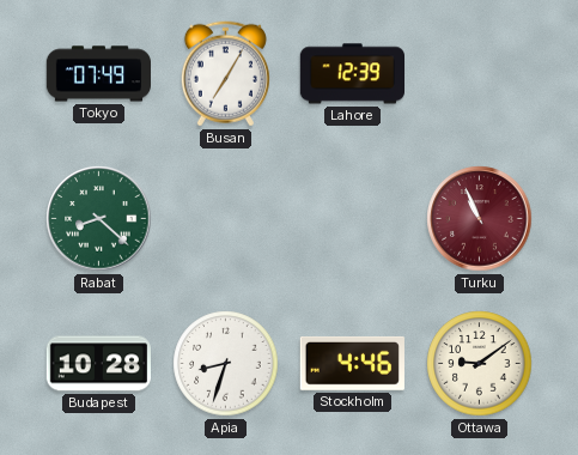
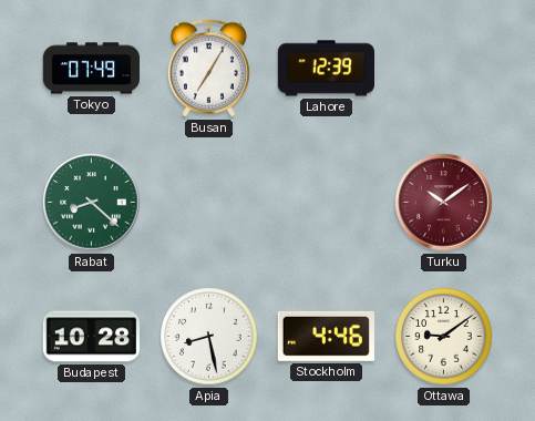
Turku: 10:56 -> 10:09 (444, 203)
Apia: 8:33 -> 8:28 (209, 337)
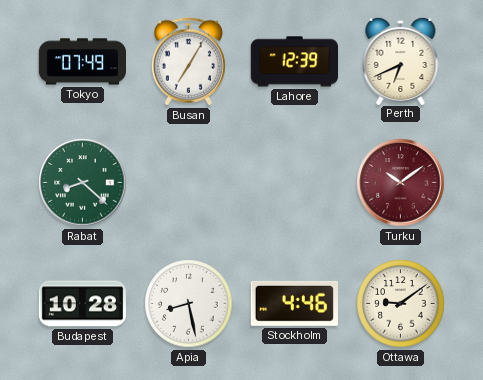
Perth: none -> 6:41 (401, 60)
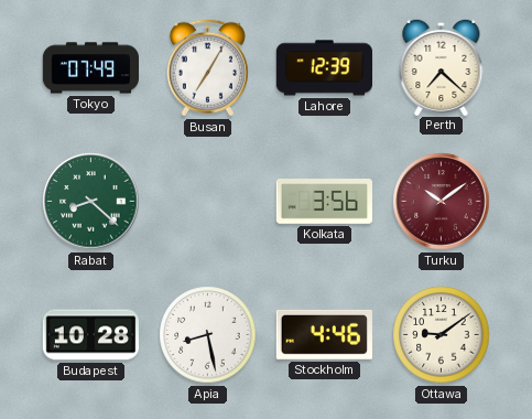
Perth: 6:41 -> 7:22 (442, 66)
Kolkata: none -> 3:56 (324, 202)
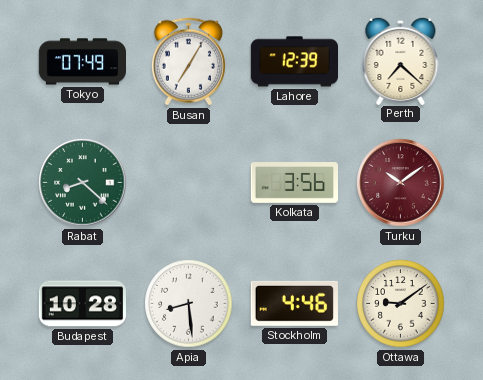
Apia: 8:28 -> 8:29 (189, 304)
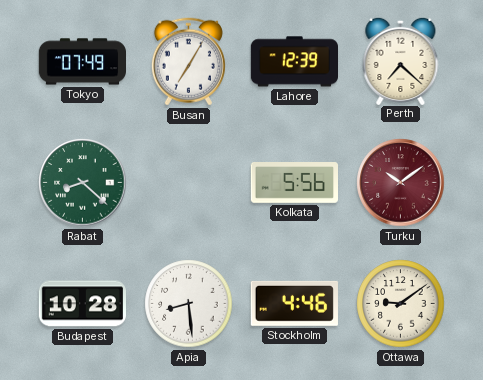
Kolkata: 3:56 -> 5:56 (294, 183)
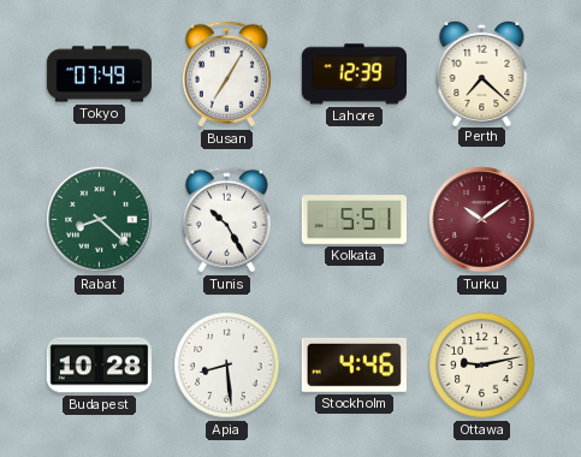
Tunis: none -> 10:25 (226, 220)
Kolkata: 5:56 -> 5:51 (354, 220)
Ottawa: 9:09 -> 9:13 (482, 366)
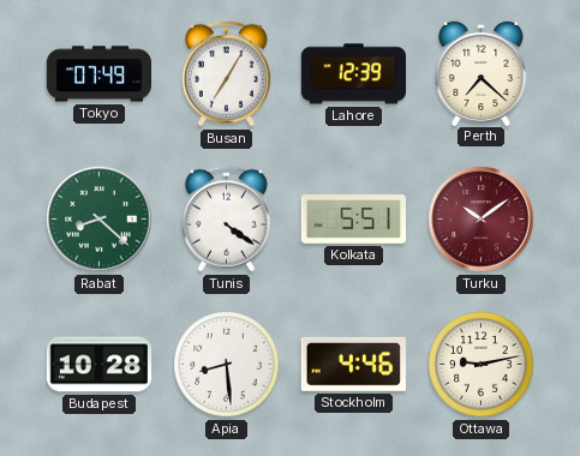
Tunis: 10:25 -> 4:21 (226, 220)
